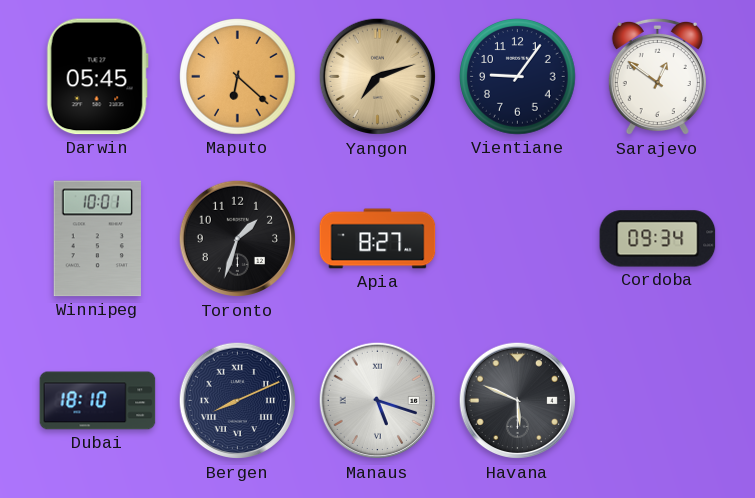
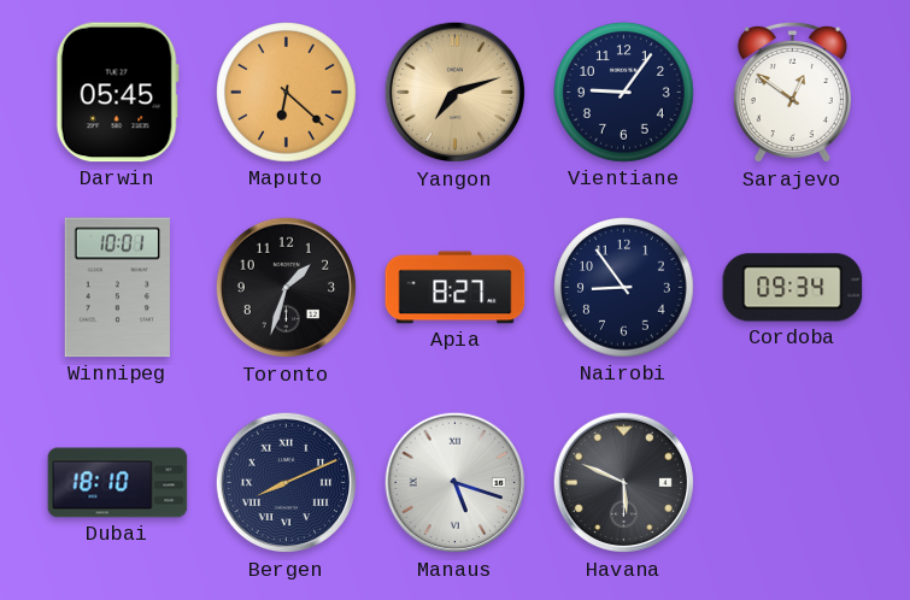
Nairobi: none -> 8:54 (624, 288)
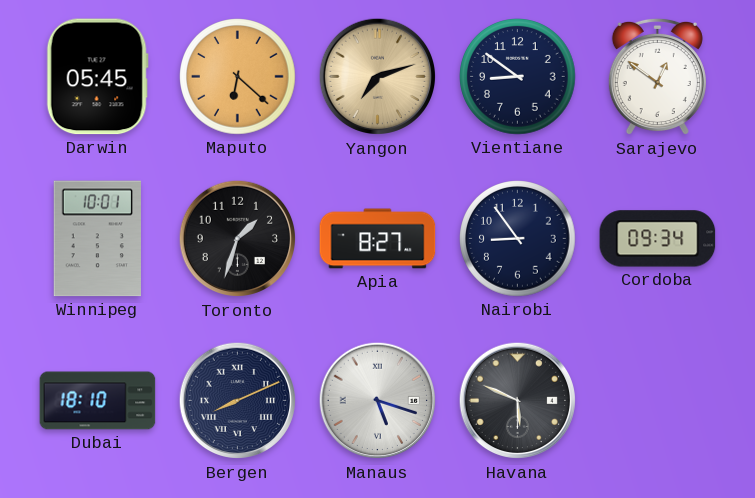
Vientiane: 9:06 -> 8:51 (518, 77)
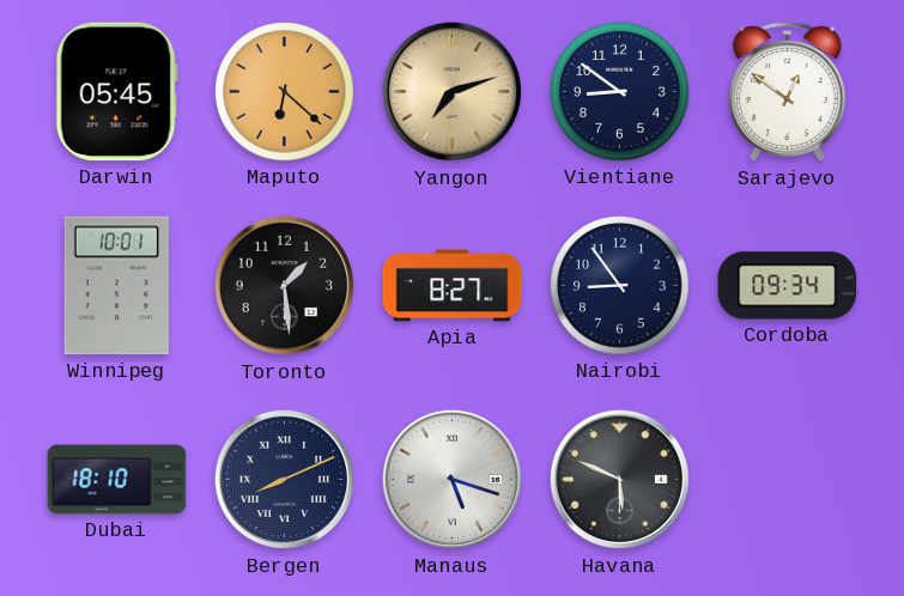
Toronto: 1:33 -> 1:29 (285, 286)
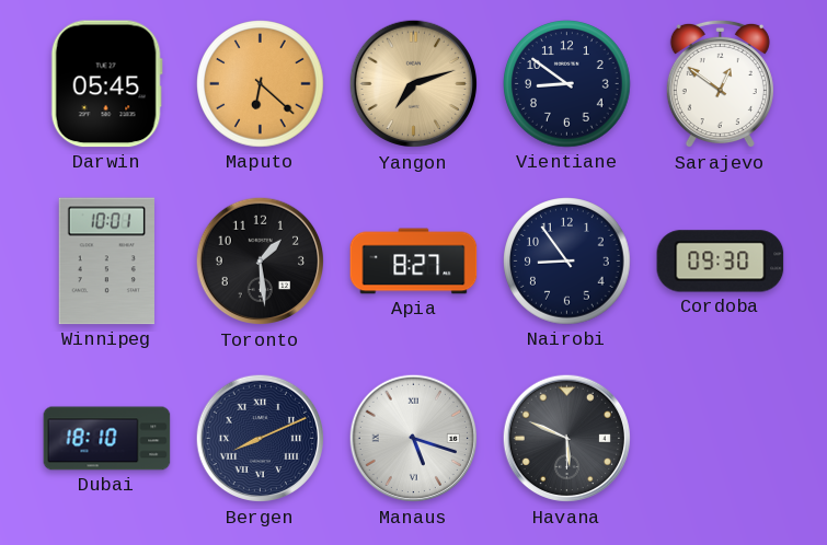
Cordoba: 09:34 -> 09:30 (721, 262)
